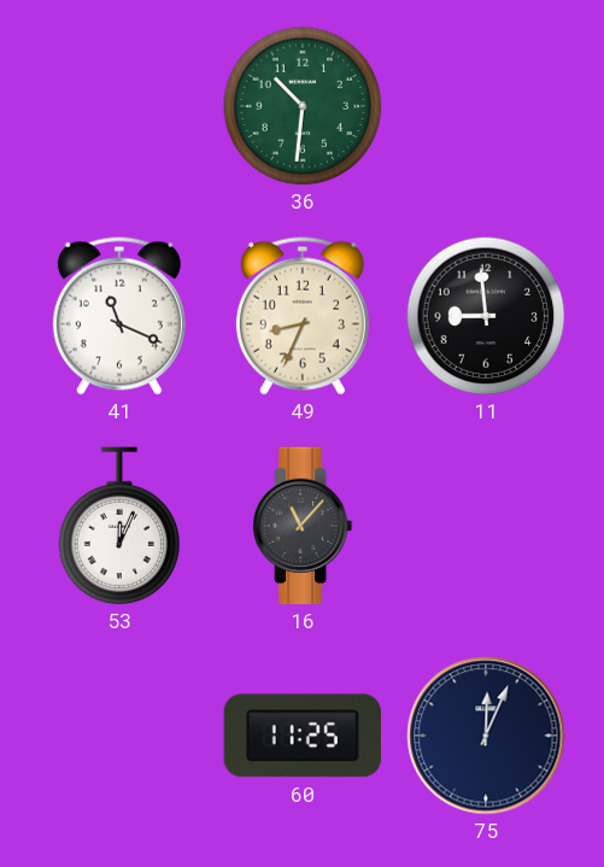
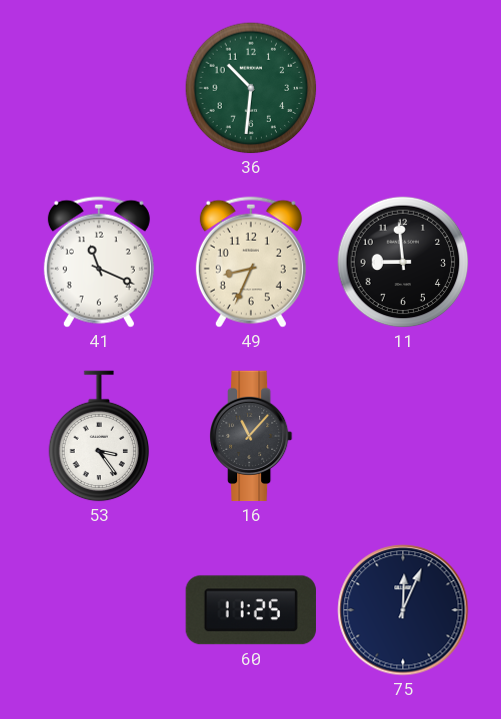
53: 12:04 -> 3:24 (99, 436)
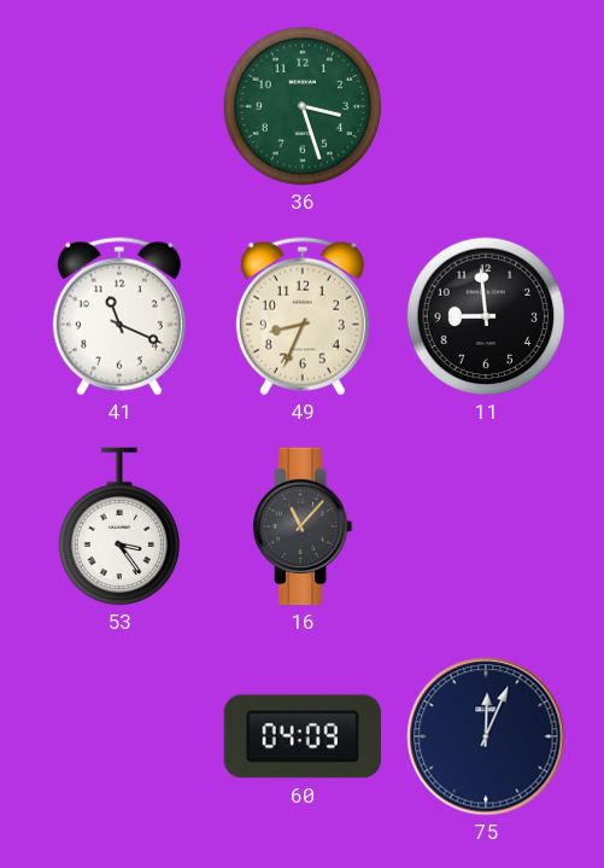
36: 10:31 -> 3:27 (303, 106)
60: 11:25 -> 04:09 (303, 736)
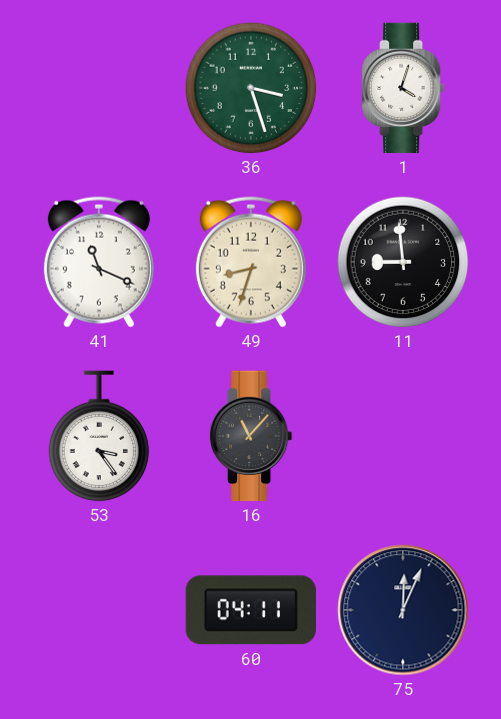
1: none -> 4:03 (404, 88)
49: 8:34 -> 8:33 (251, 262)
60: 04:09 -> 04:11 (251, 610)
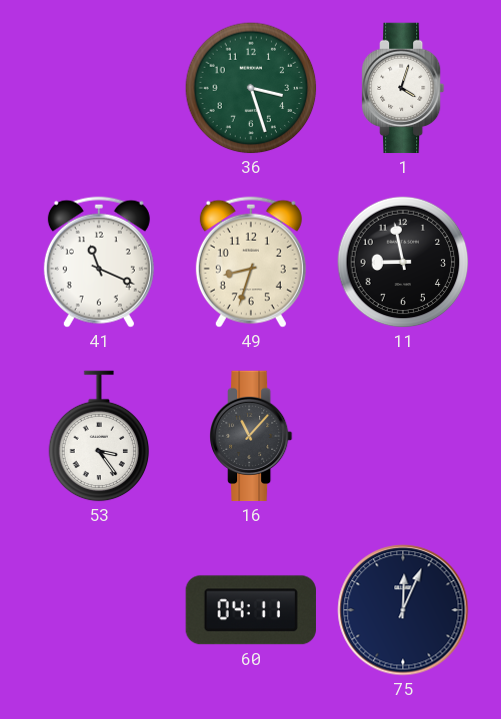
11: 8:59 -> 8:58 (403, 262)
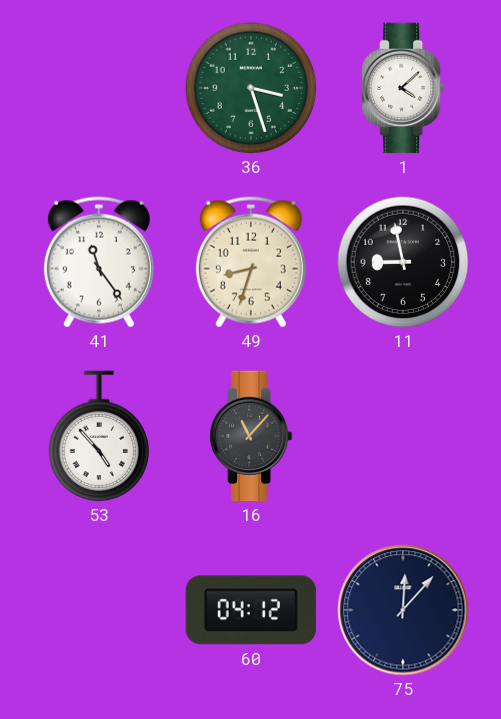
1: 4:03 -> 4:08 (404, 88)
41: 11:19 -> 11:24 (99, 262)
53: 3:24 -> 4:53 (99, 436)
60: 04:11 -> 04:12 (251, 610)
75: 12:04 -> 12:07 (403, 610)
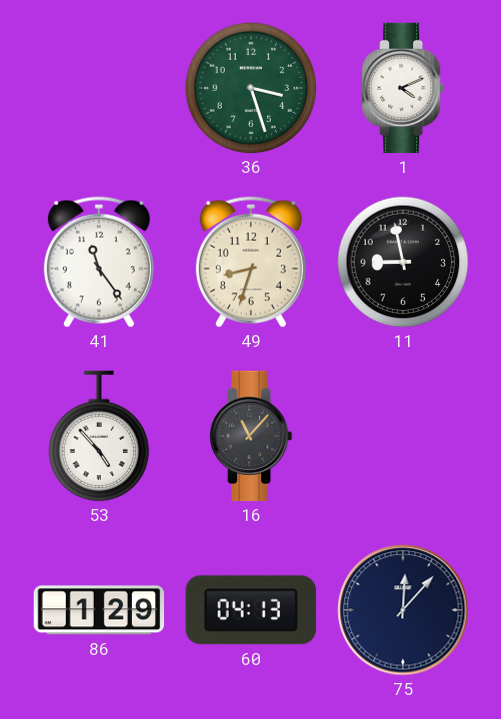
1: 4:08 -> 4:11 (404, 88)
86: none -> 1:29 (99, 610)
60: 04:12 -> 04:13 (251, 610)
